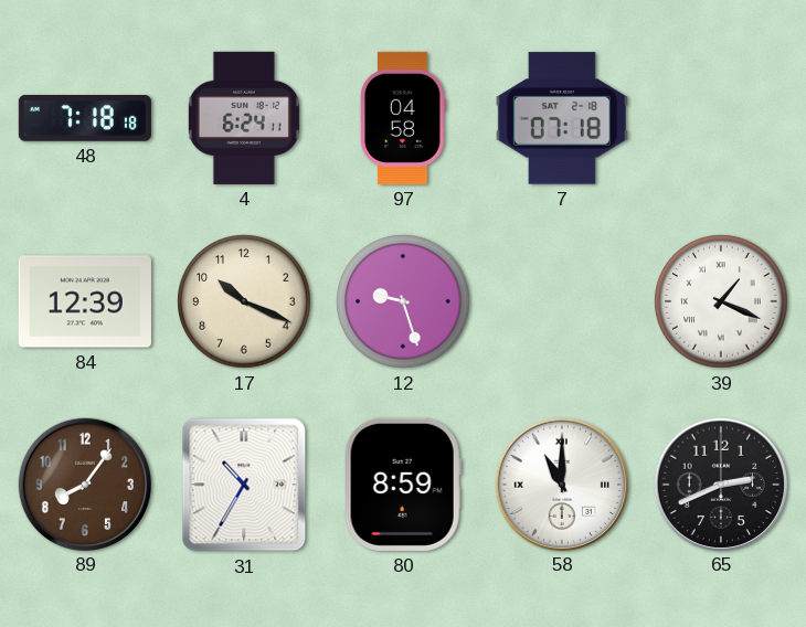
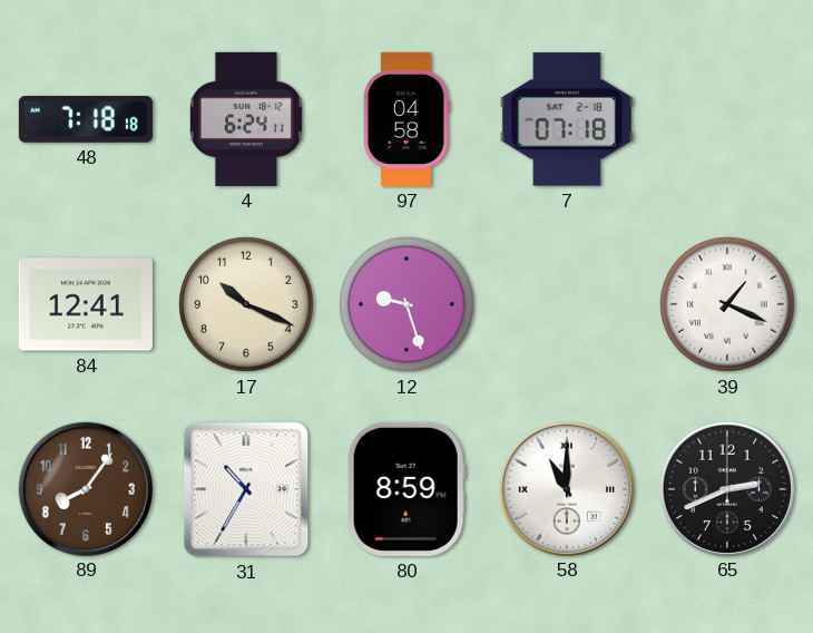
84: 12:39 -> 12:41 (86, 304)
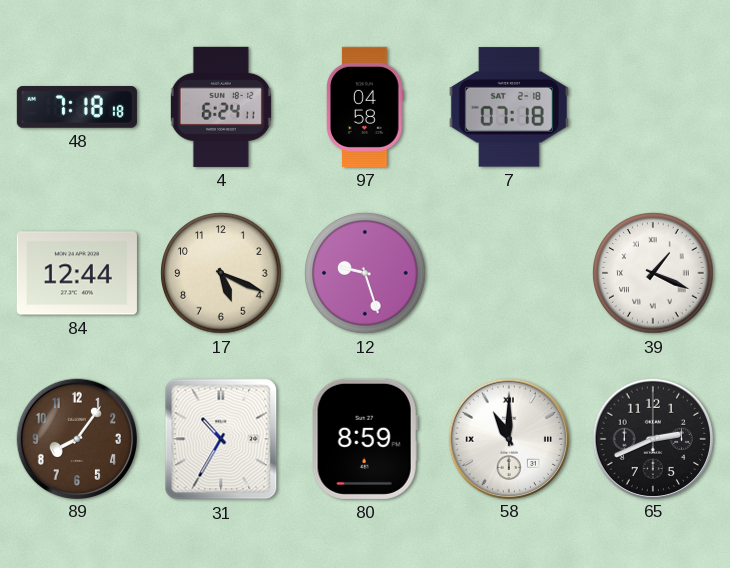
84: 12:41 -> 12:44 (77, 273)
17: 10:19 -> 5:19 (221, 273)
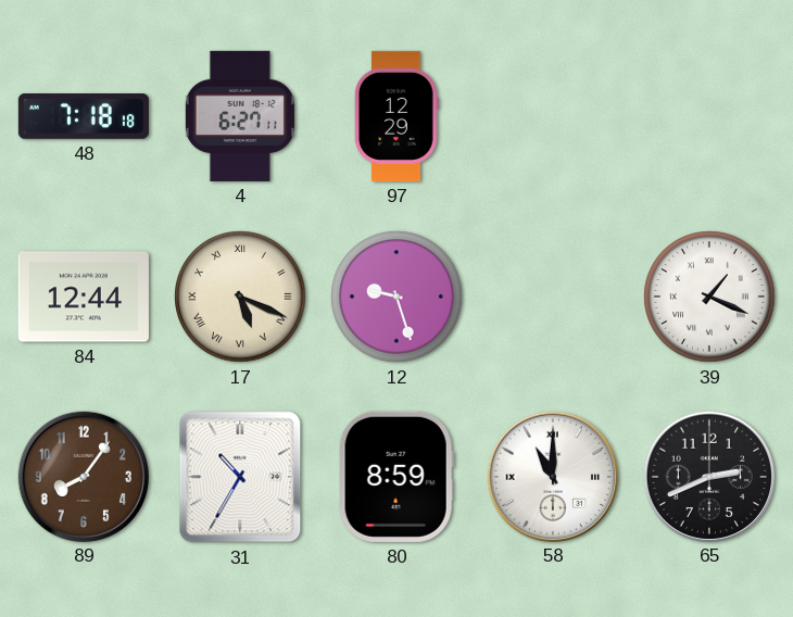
4: 6:24 -> 6:27 (240, 116)
97: 04:58 -> 12:29 (396, 116)
7: 07:18 -> none (509, 107)
17 numerals: Arabic -> Roman (240, 297)
